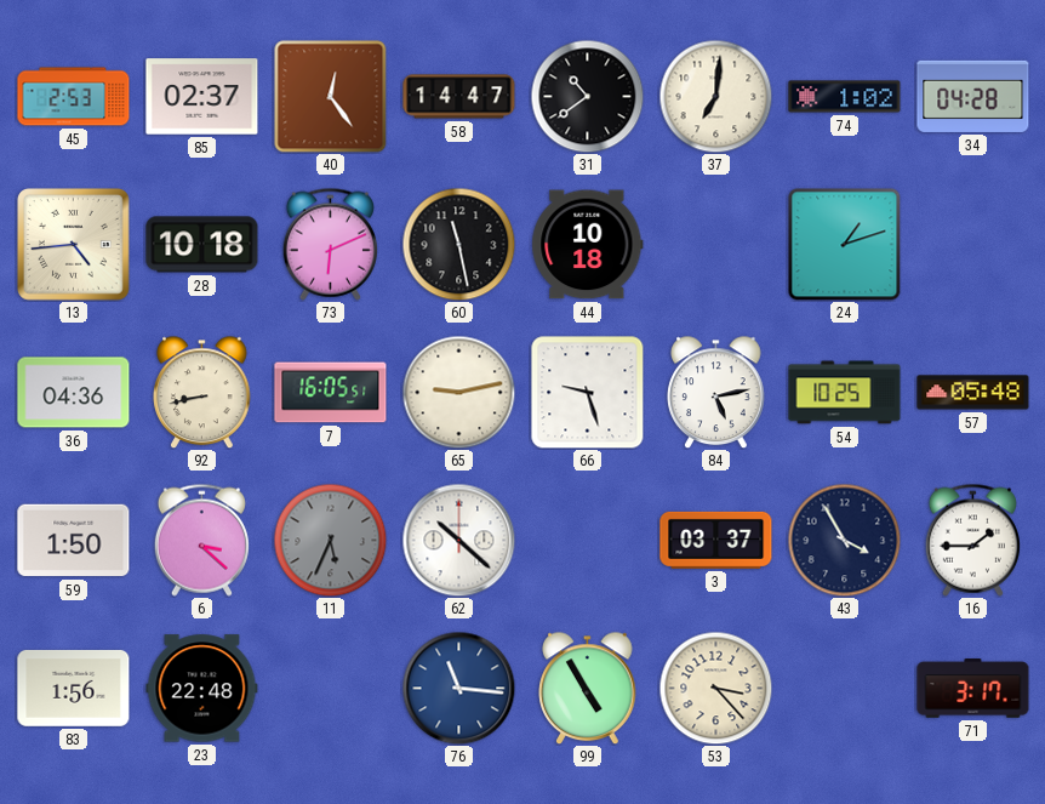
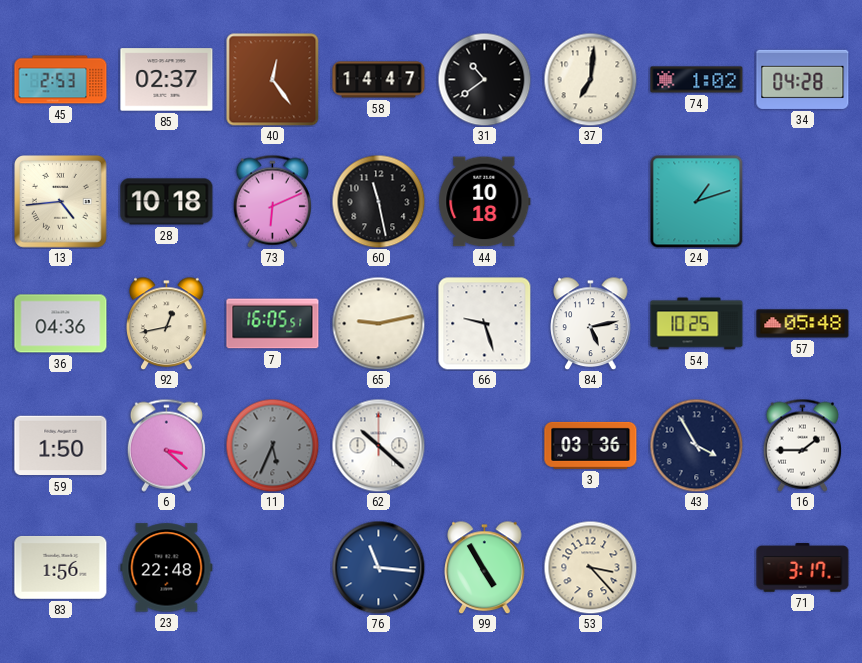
92: 8:43 -> 12:43 (167, 323)
3: 03:37 -> 03:36 (591, 445)
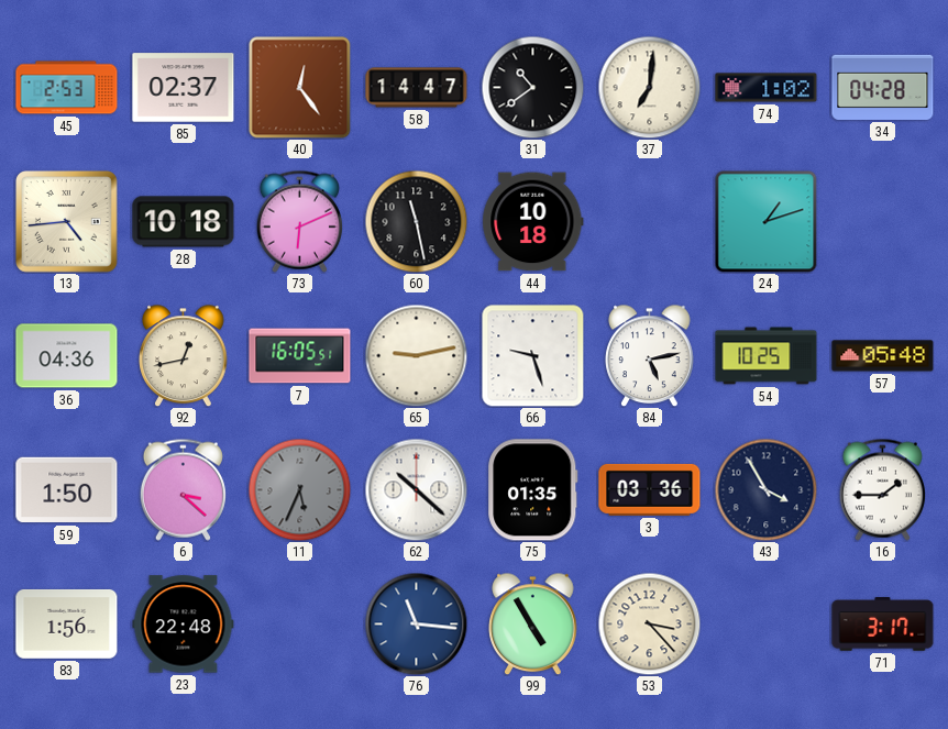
75: none -> 01:35 (533, 490)
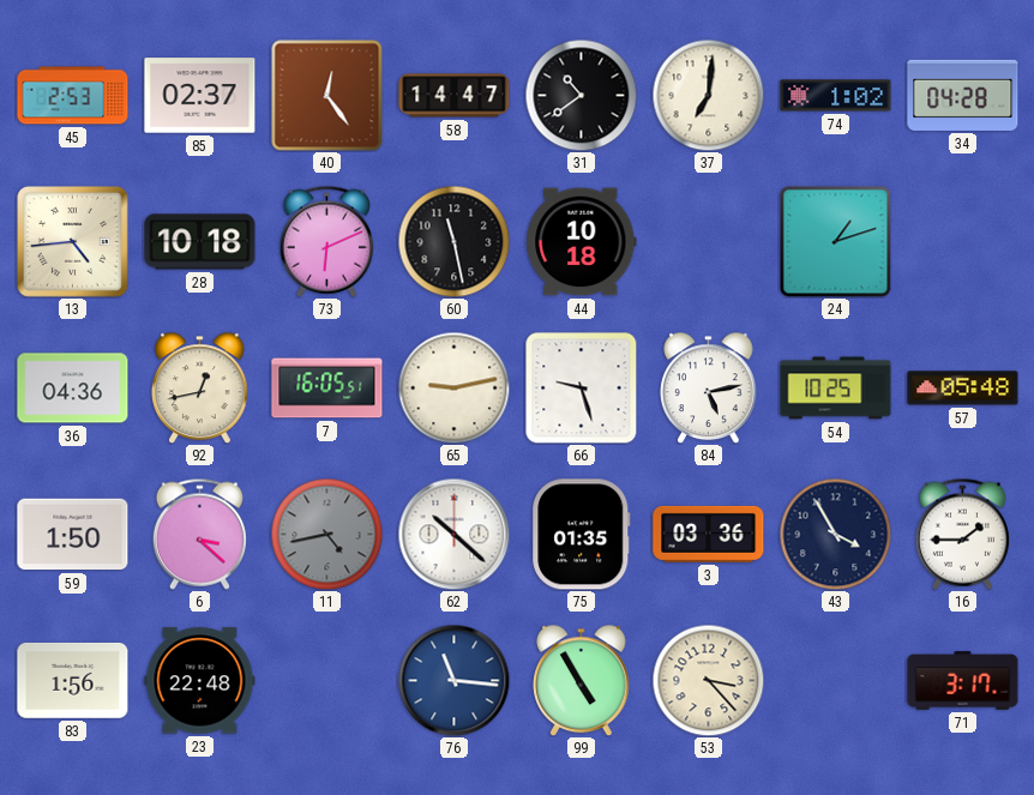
11: 5:34 -> 4:43 (326, 534)
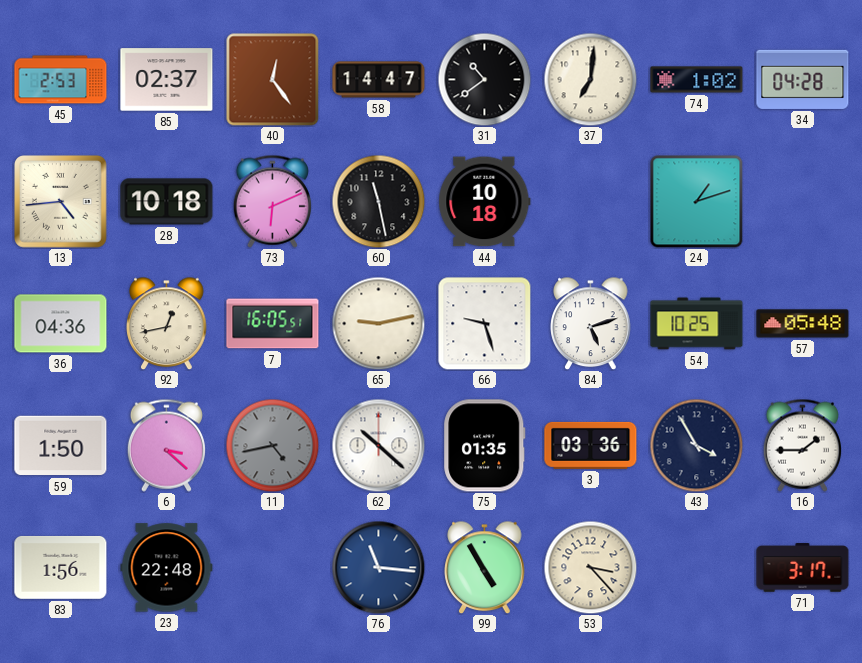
84: 5:13 -> 5:12 (591, 323)
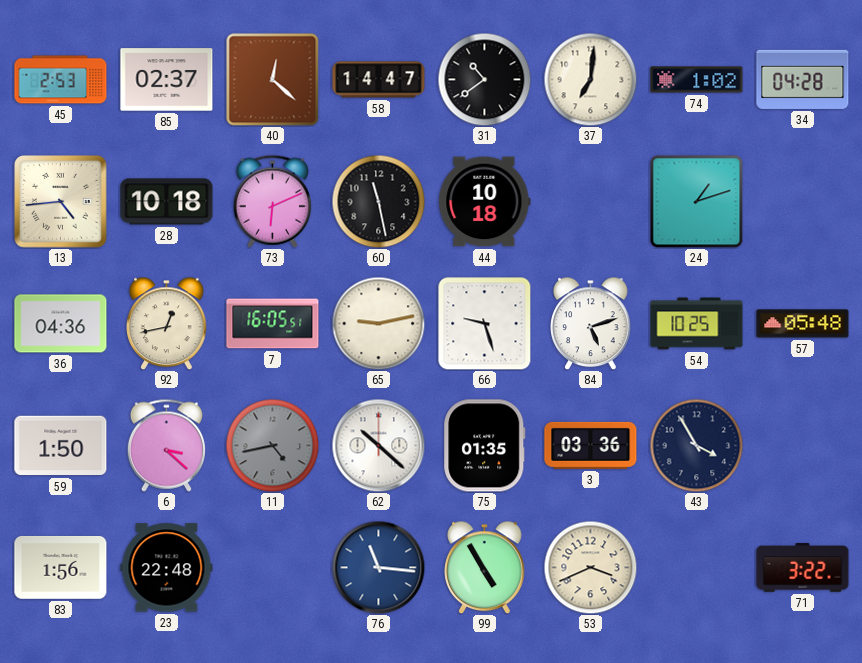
40: 12:24 -> 12:22 (272, 79)
16: 1:45 -> none (802, 445)
53: 3:23 -> 3:41 (590, 567)
71: 3:17 -> 3:22 (803, 568)
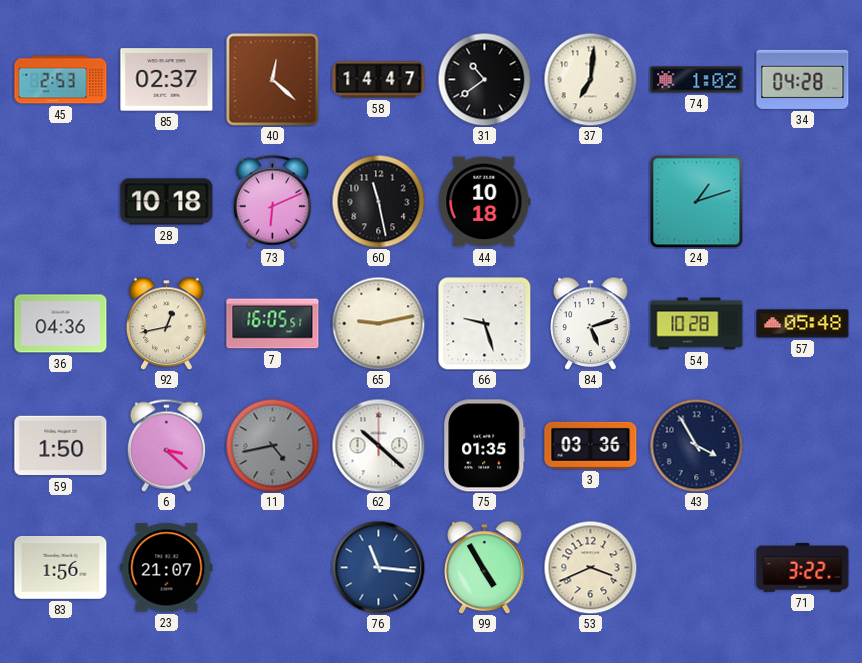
13: 4:44 -> none (61, 202)
54: 10:25 -> 10:28 (697, 324)
23: 22:48 -> 21:07 (167, 568)
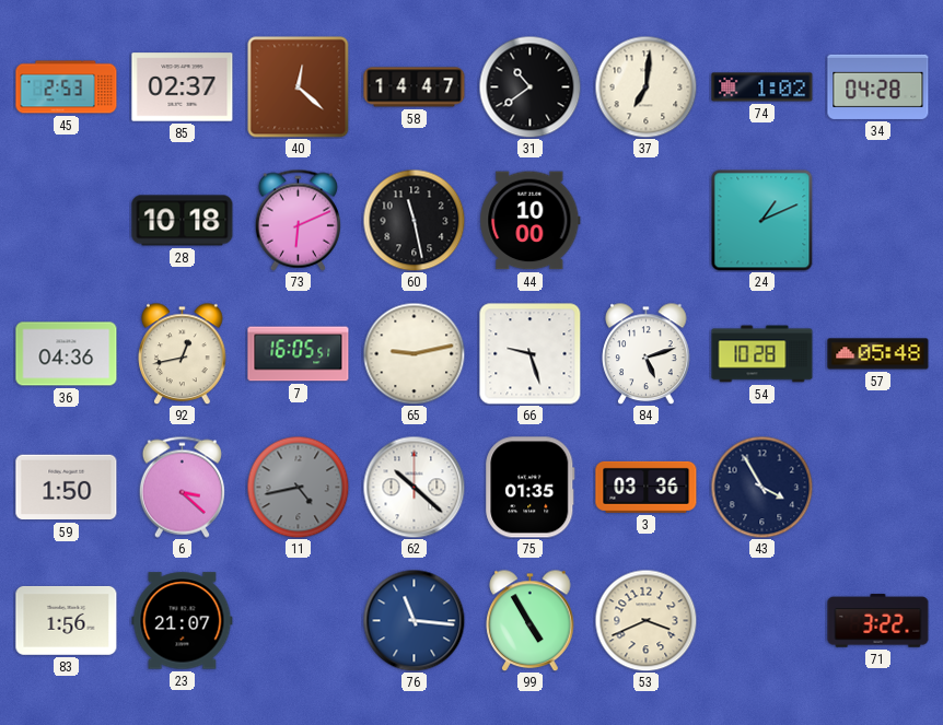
44: 10:18 -> 10:00 (531, 221)
24: 1:12 -> 1:11 (761, 220)
